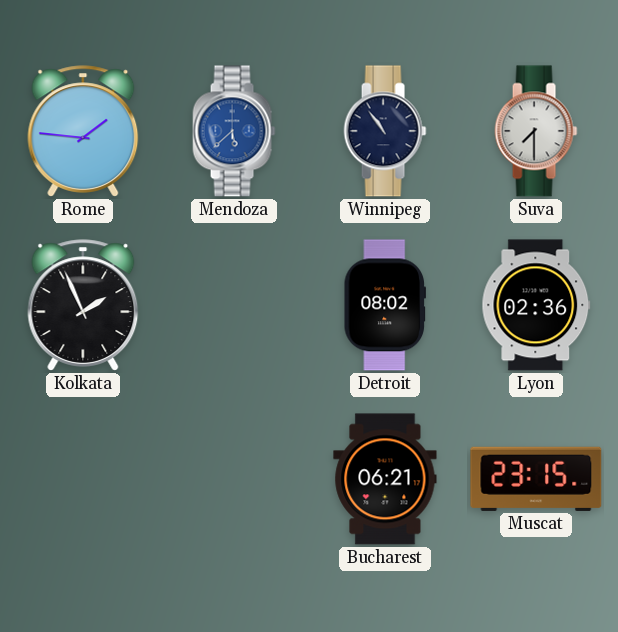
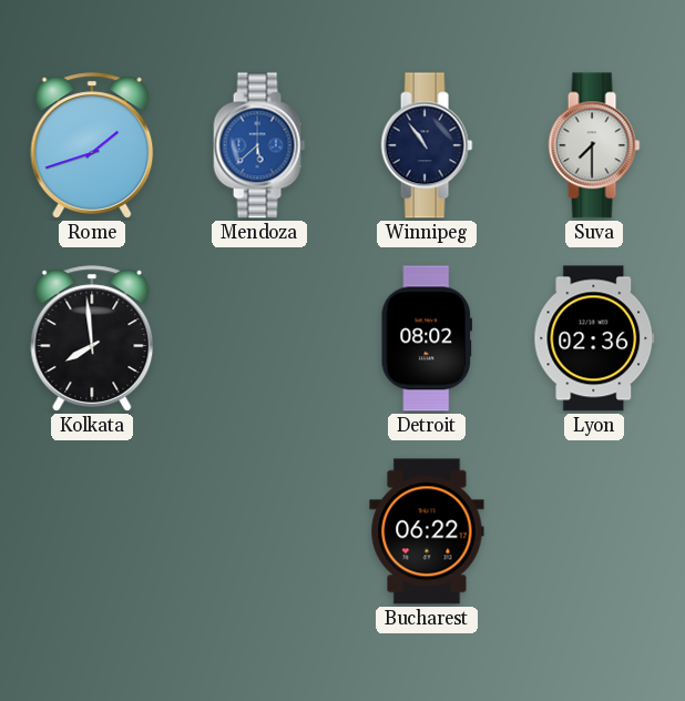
Rome: 1:46 -> 1:42 (92, 145)
Kolkata: 1:56 -> 7:59 (92, 338)
Bucharest: 06:21 -> 06:22 (427, 531)
Muscat: 23:15 -> none (536, 479)
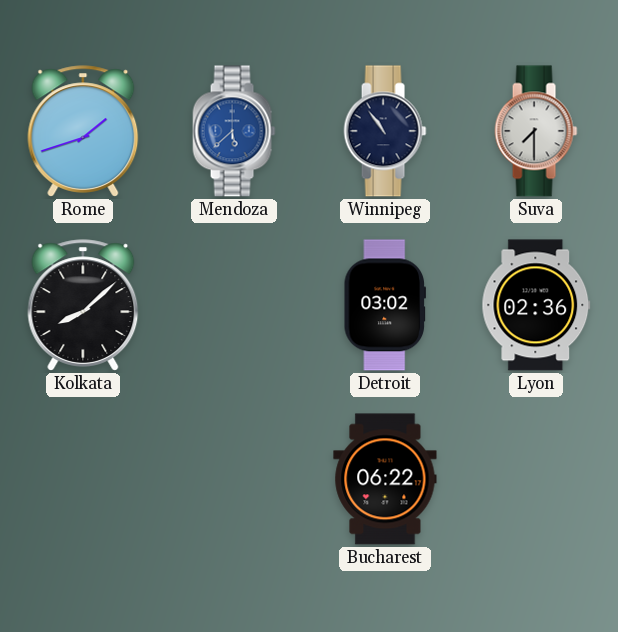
Kolkata: 7:59 -> 8:08 (83, 305)
Detroit: 08:02 -> 03:02 (384, 305)
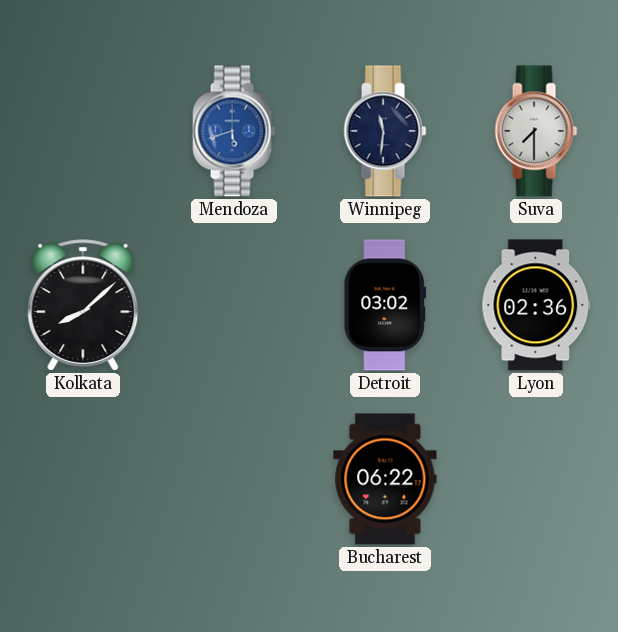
Rome: 1:42 -> none (83, 131)
Mendoza: 5:38 -> 5:42 (234, 131)
Winnipeg: 10:54 -> 11:31 (385, 131)
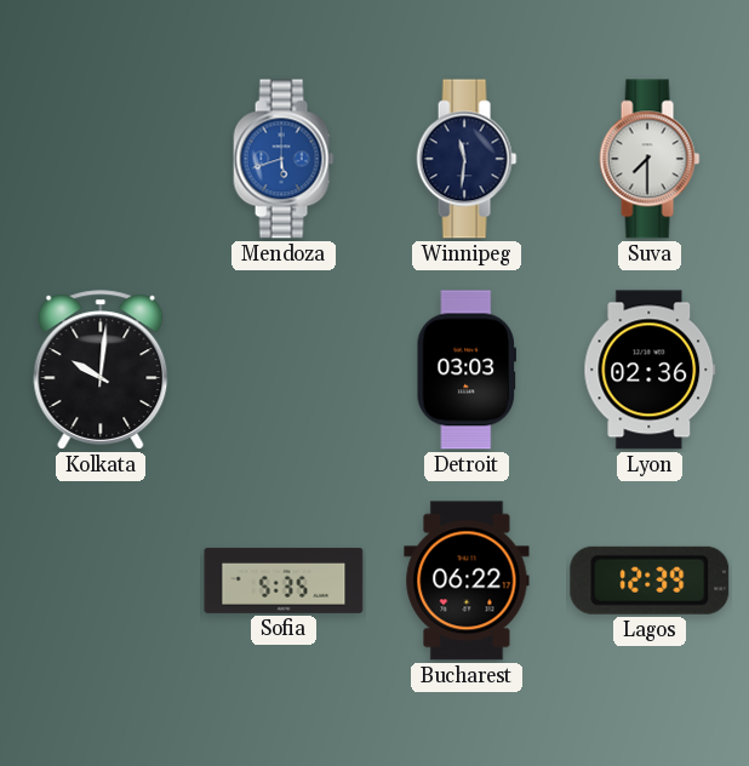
Kolkata: 8:08 -> 10:01 (101, 370)
Detroit: 03:02 -> 03:03 (465, 370)
Sofia: none -> 5:35 (284, 581)
Lagos: none -> 12:39 (650, 581)
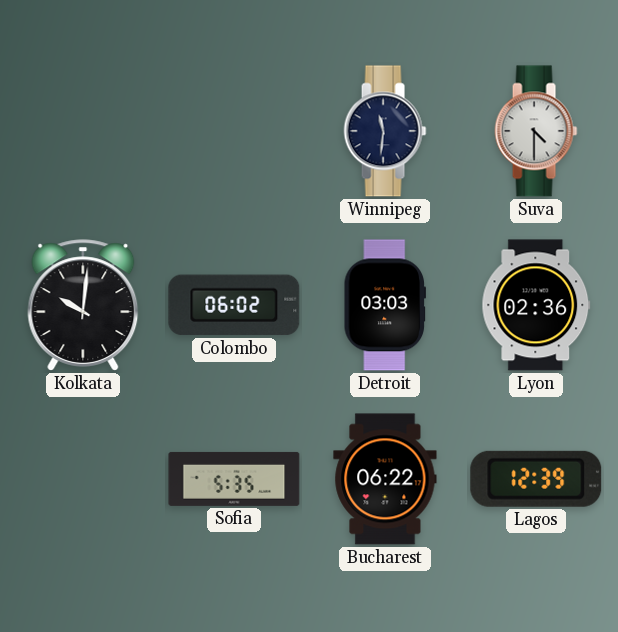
Mendoza: 5:42 -> none (284, 159)
Suva: 7:30 -> 4:30 (536, 131)
Colombo: none -> 06:02 (234, 305)
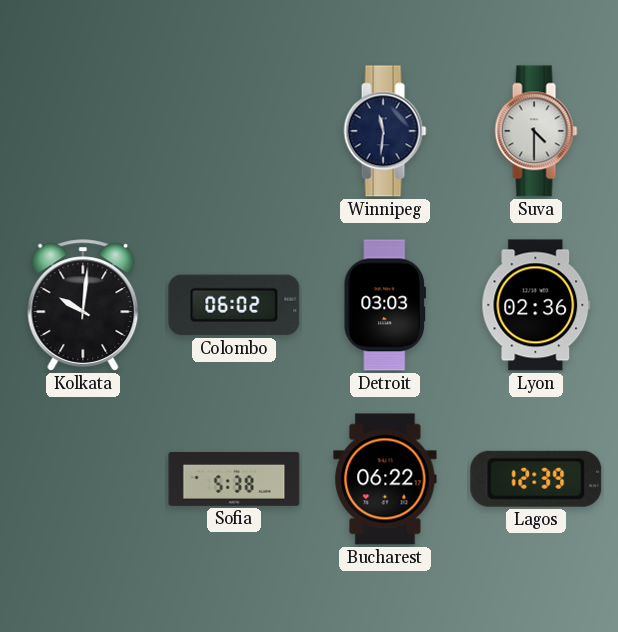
Sofia: 5:35 -> 5:38 (234, 479)
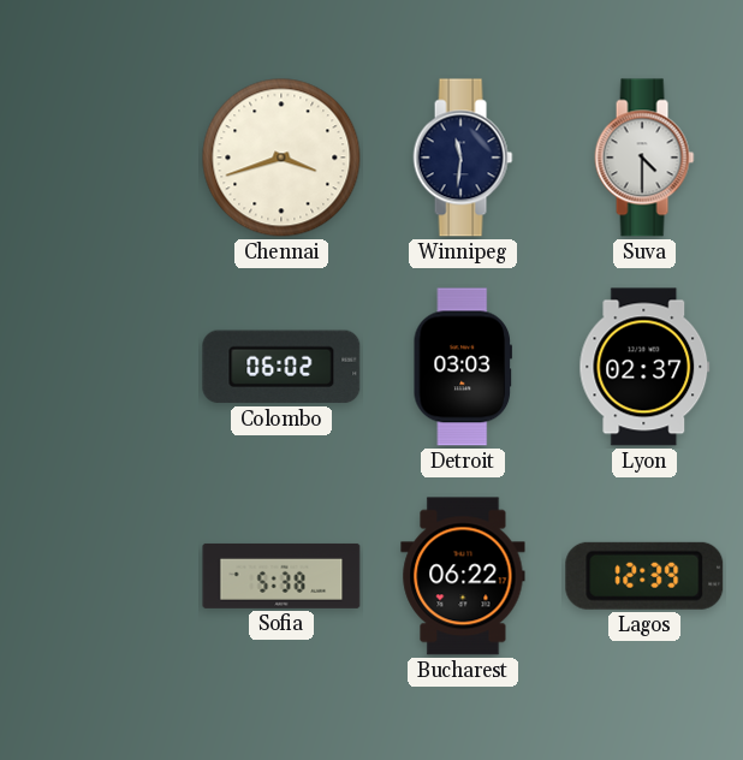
Chennai: none -> 3:42 (281, 158)
Kolkata: 10:01 -> none (83, 305)
Lyon: 02:36 -> 02:37 (644, 367)
